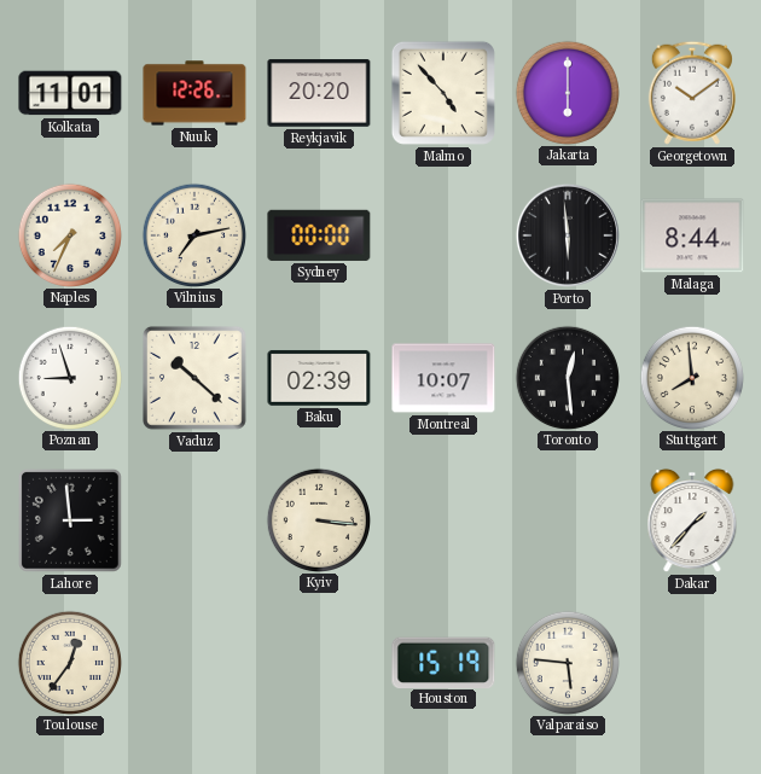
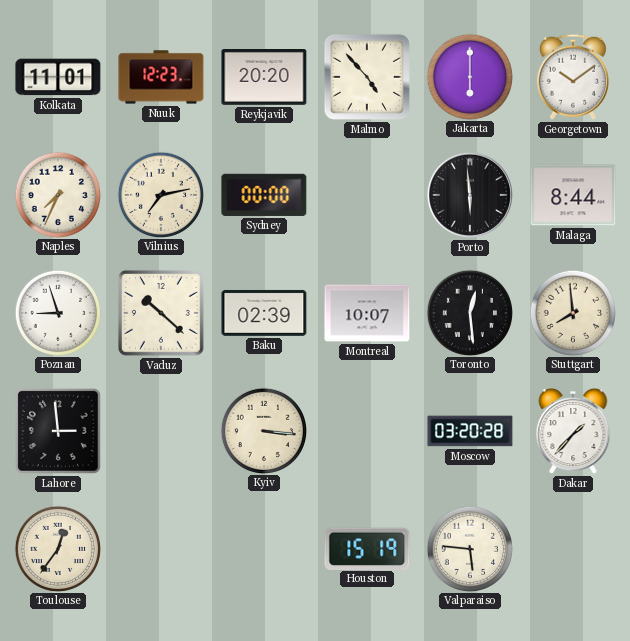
Nuuk: 12:26 -> 12:23 (161, 77)
Moscow: none -> 03:20 (470, 431)
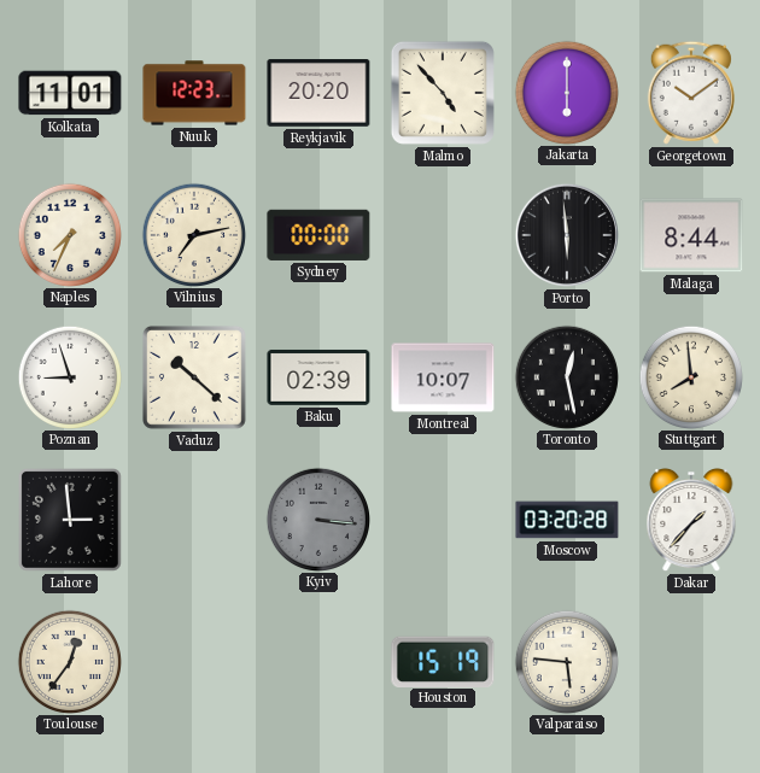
Toronto: 12:29 -> 12:28 (566, 376)
Kyiv dial: cream -> grey (317, 519)
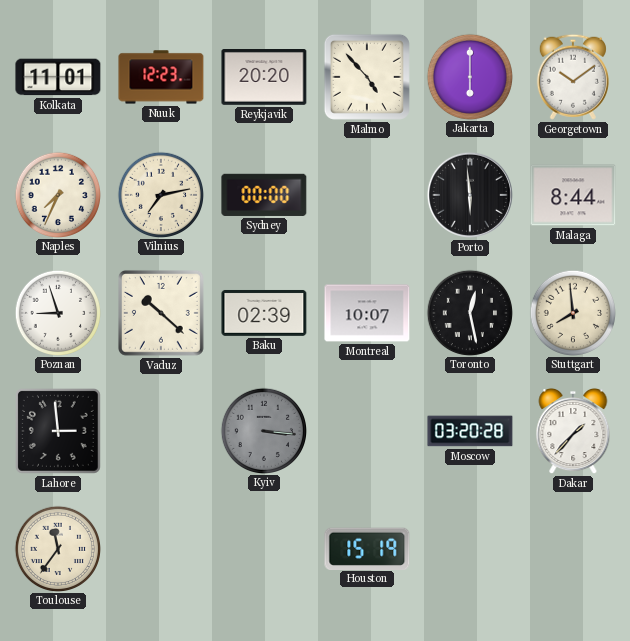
Toulouse: 12:36 -> 11:36 (57, 548)
Valparaiso: 5:46 -> none (566, 661)
